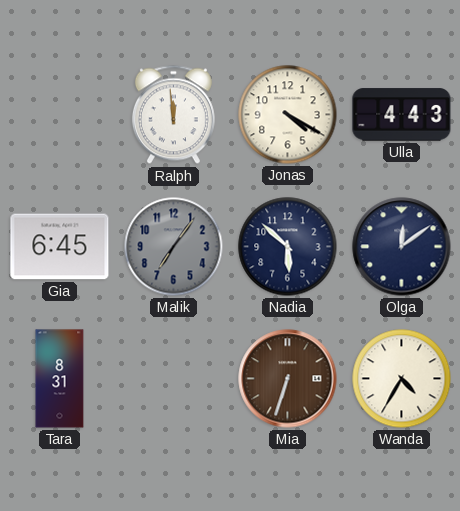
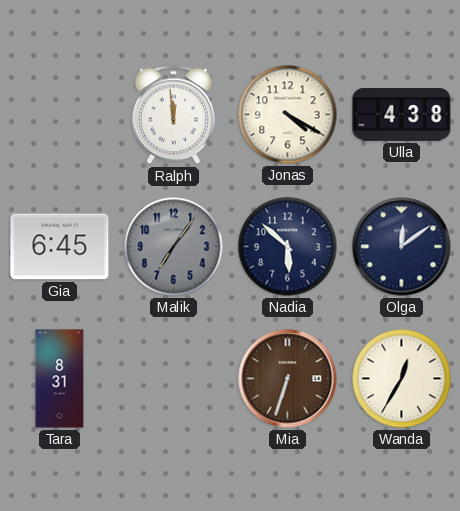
Ulla: 4:43 -> 4:38 (402, 115)
Wanda: 4:35 -> 12:35 (402, 379)
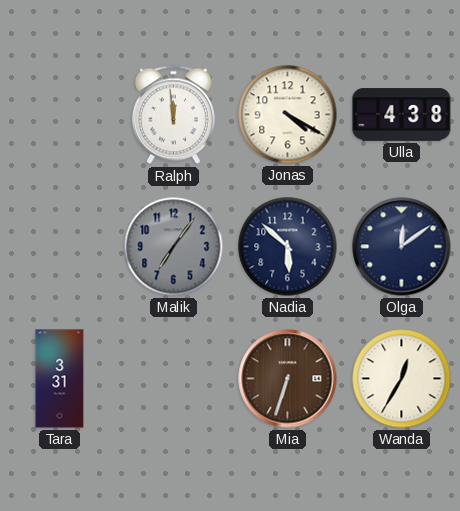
Gia: 6:45 -> none (60, 247)
Tara: 8:31 -> 3:31 (60, 379)
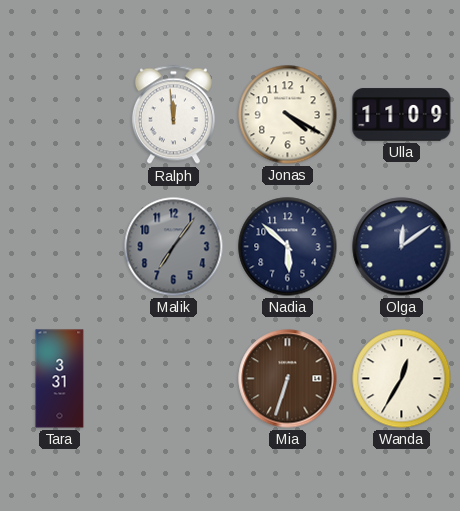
Ulla: 4:38 -> 11:09 (402, 115)
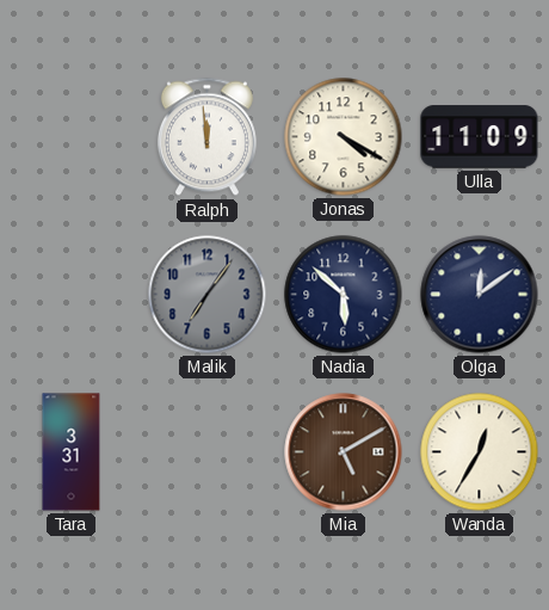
Mia: 6:33 -> 5:10 (344, 452)
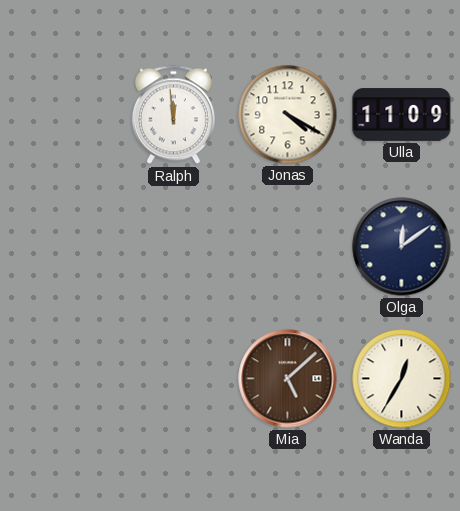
Malik: 7:06 -> none (208, 295)
Nadia: 5:52 -> none (344, 295)
Tara: 3:31 -> none (72, 452)
Mia: 5:10 -> 5:08 (288, 379)
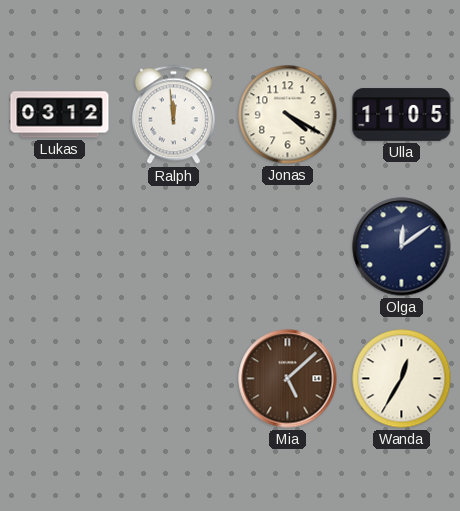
Lukas: none -> 03:12 (60, 115)
Ulla: 11:09 -> 11:05 (402, 115)
